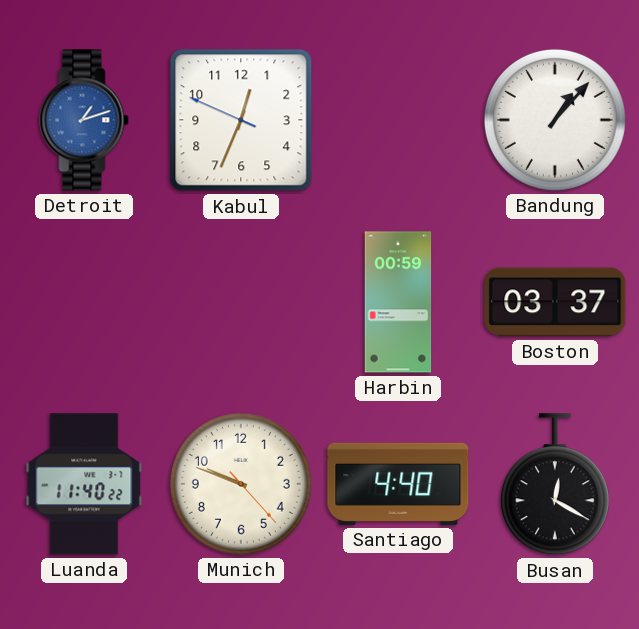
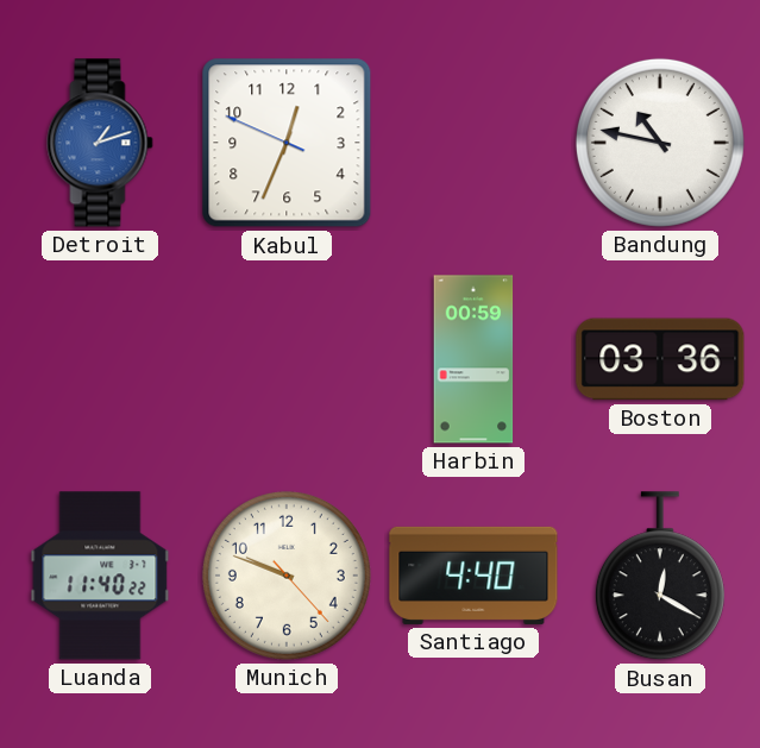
Bandung: 1:07 -> 10:47 (660, 143)
Boston: 03:37 -> 03:36 (660, 359)
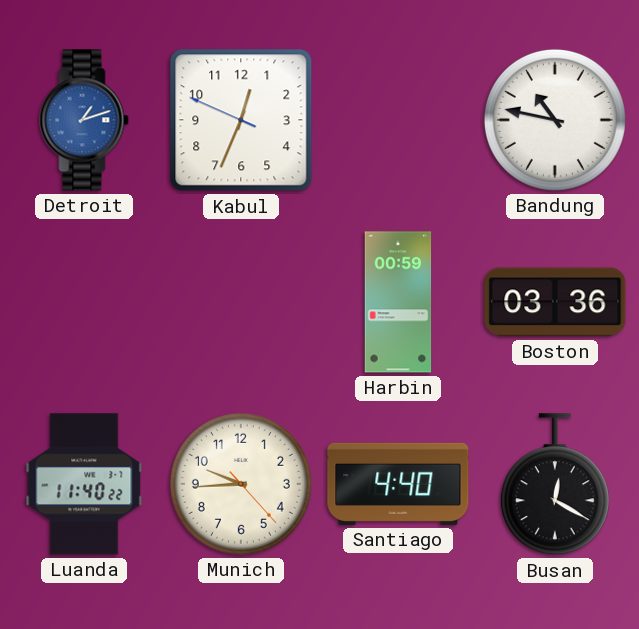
Munich: 9:48 -> 9:44 (241, 484)
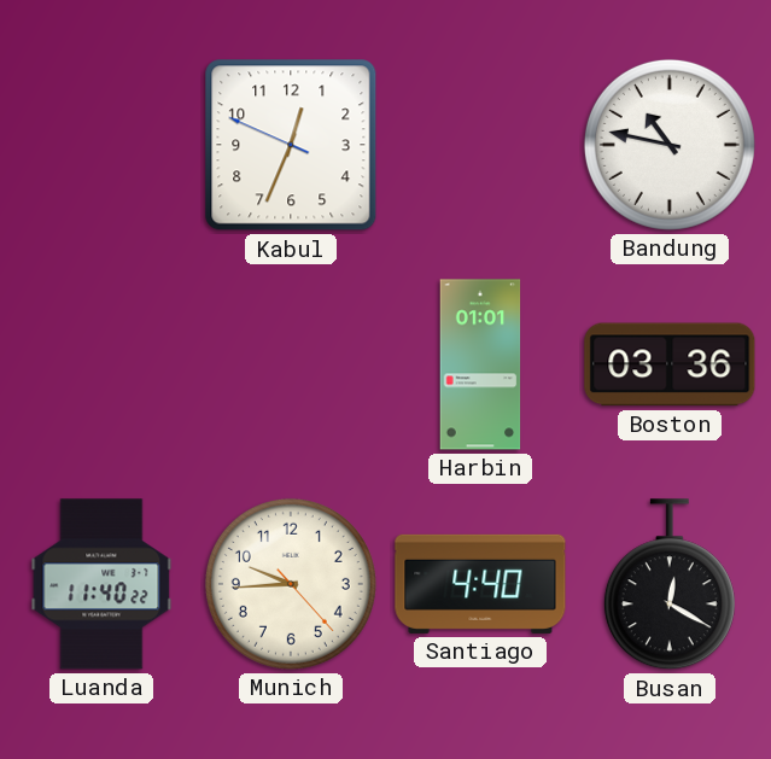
Detroit: 1:12 -> none (84, 120)
Harbin: 00:59 -> 01:01 (480, 364)
